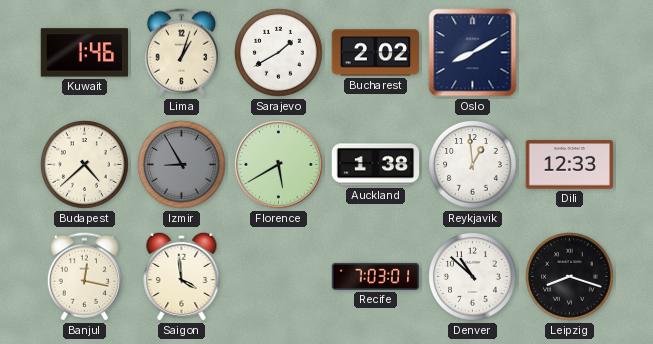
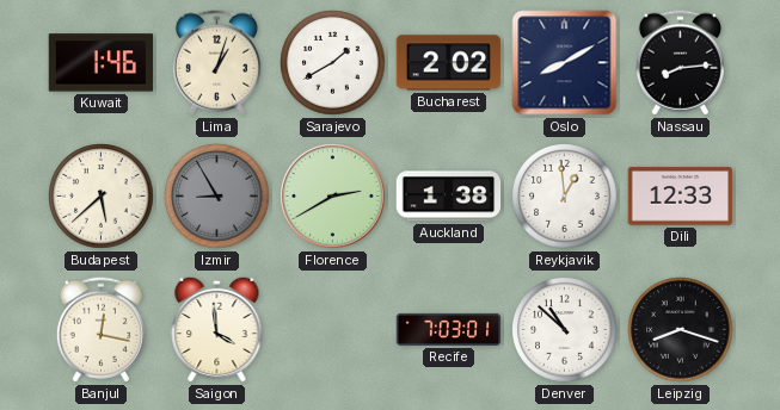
Nassau: none -> 8:14 (680, 63)
Budapest: 4:38 -> 5:38 (102, 197)
Florence: 5:40 -> 2:40 (333, 197)
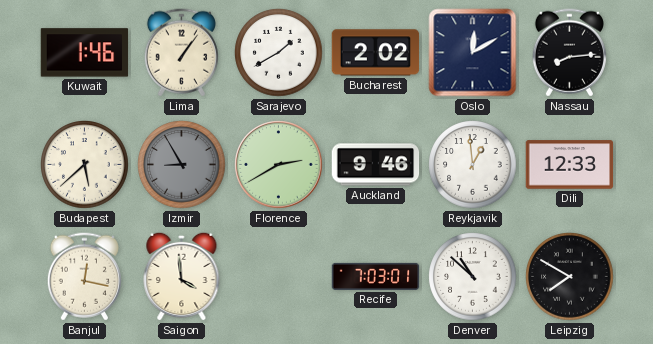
Lima: 1:03 -> 1:06 (181, 53)
Oslo: 8:10 -> 12:10 (473, 53)
Auckland: 1:38 -> 9:46 (376, 165)
Leipzig: 8:18 -> 7:50 (570, 277)
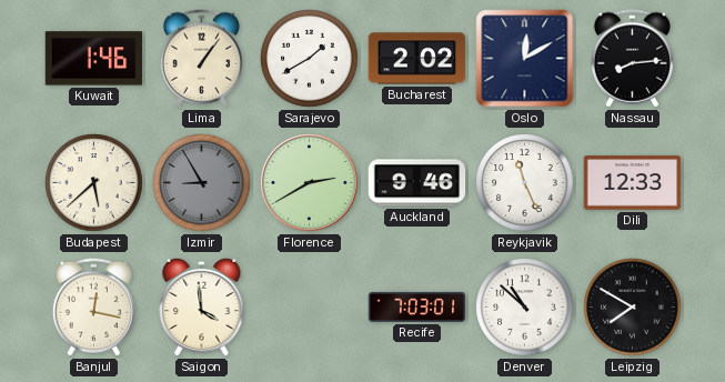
Reykjavik: 12:59 -> 11:26 (525, 183)
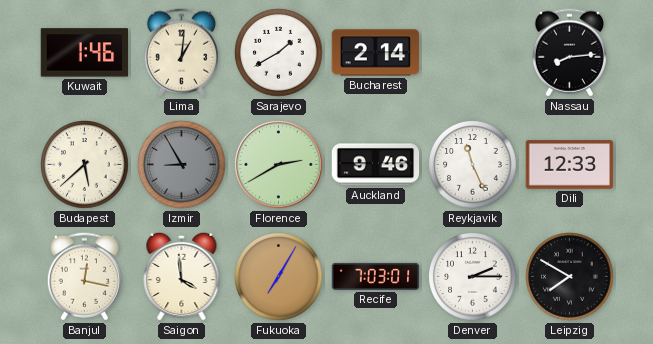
Lima: 1:06 -> 1:01 (181, 53)
Bucharest: 2:02 -> 2:14 (376, 53)
Oslo: 12:10 -> none (525, 59)
Fukuoka: none -> 7:05 (279, 277)
Denver: 10:52 -> 2:15 (473, 277)
